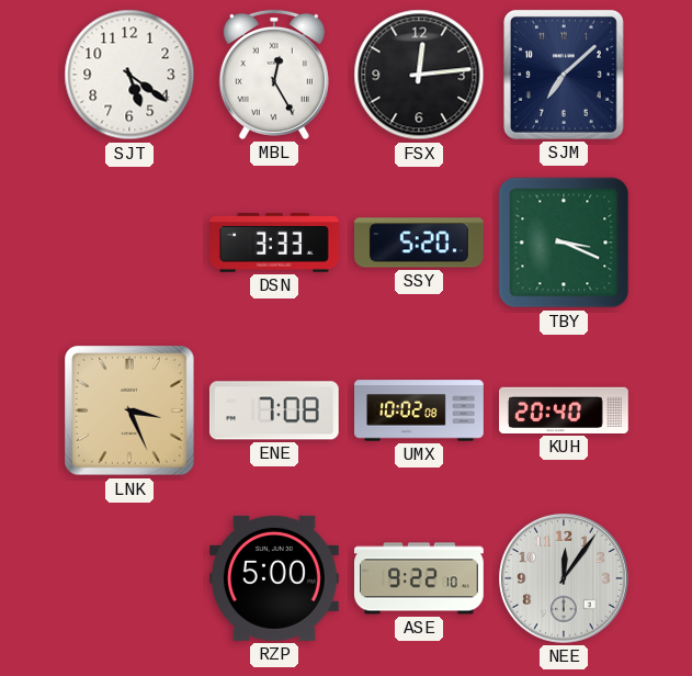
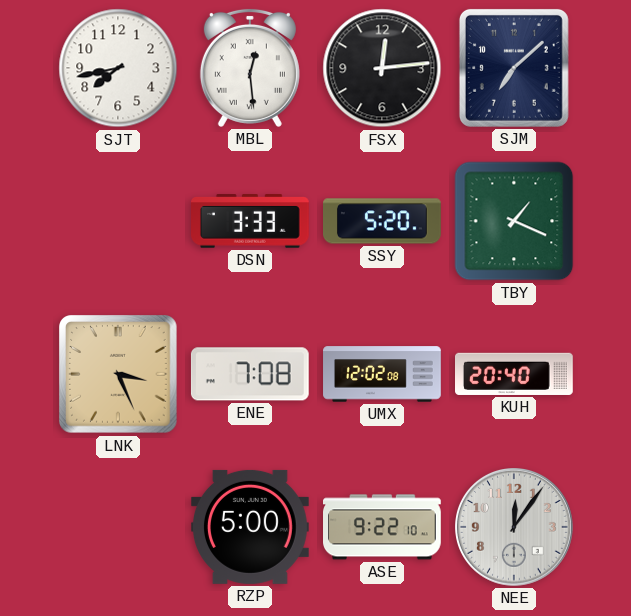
SJT: 5:21 -> 7:43 (118, 68)
MBL: 12:25 -> 12:29 (250, 68)
TBY: 3:19 -> 1:19 (514, 221)
UMX: 10:02 -> 12:02 (382, 374)
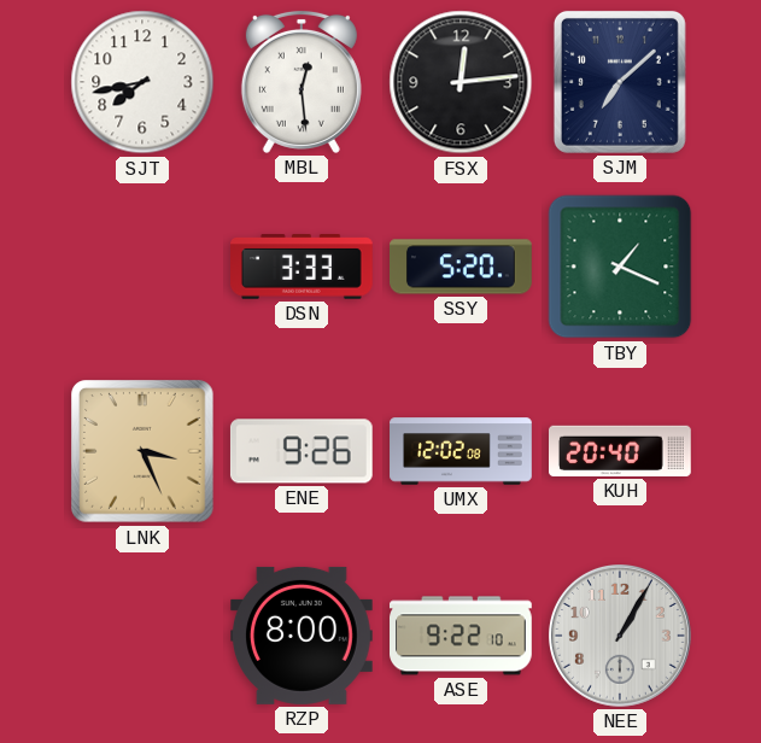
ENE: 7:08 -> 9:26 (302, 451)
RZP: 5:00 -> 8:00 (303, 636)
NEE: 12:06 -> 1:05 (621, 637)
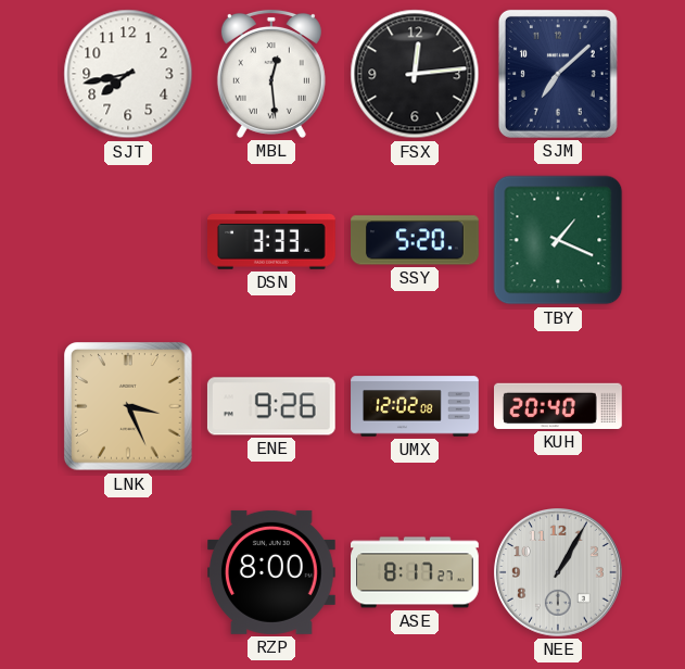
ASE: 9:22 -> 8:17 (416, 572)
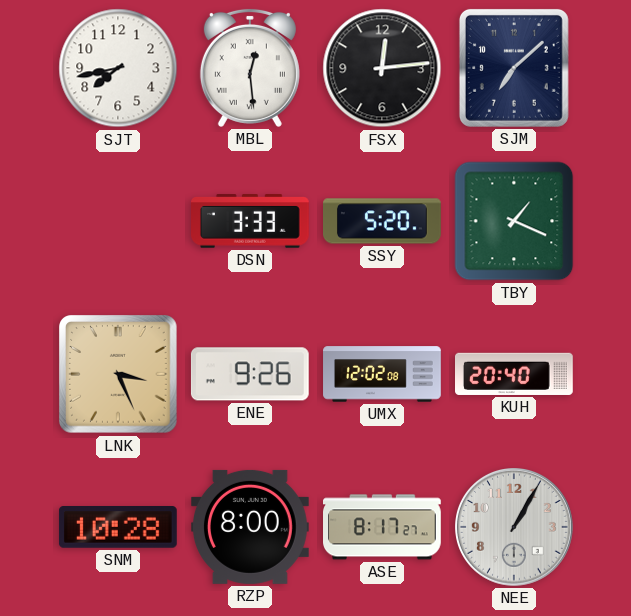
SNM: none -> 10:28 (118, 528)
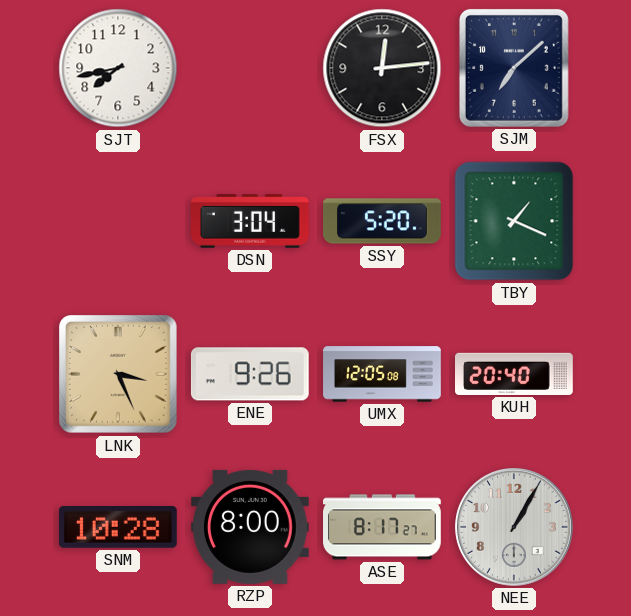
MBL: 12:29 -> none (250, 68)
DSN: 3:33 -> 3:04 (251, 221)
UMX: 12:02 -> 12:05 (382, 374)
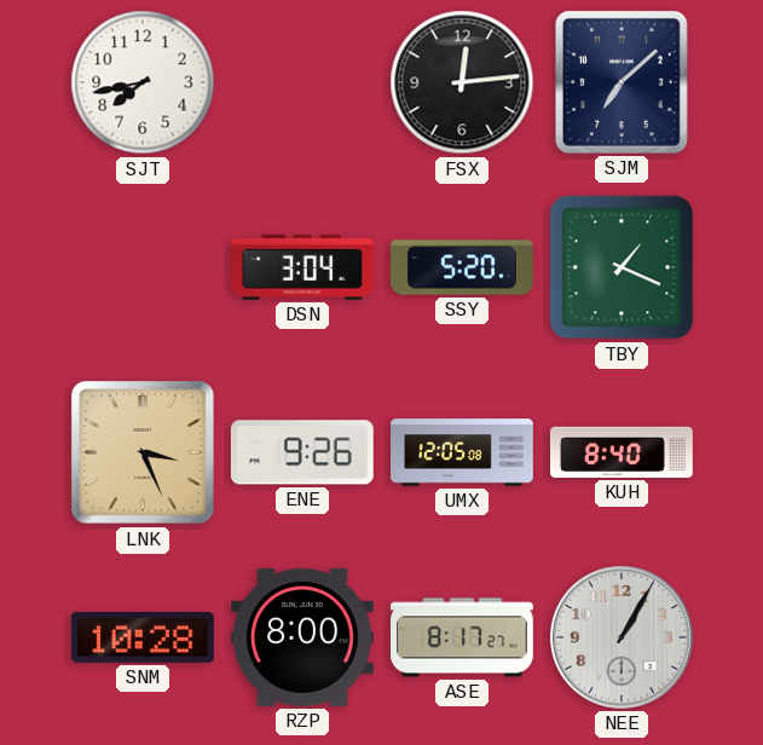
KUH: 20:40 -> 8:40 (623, 452)
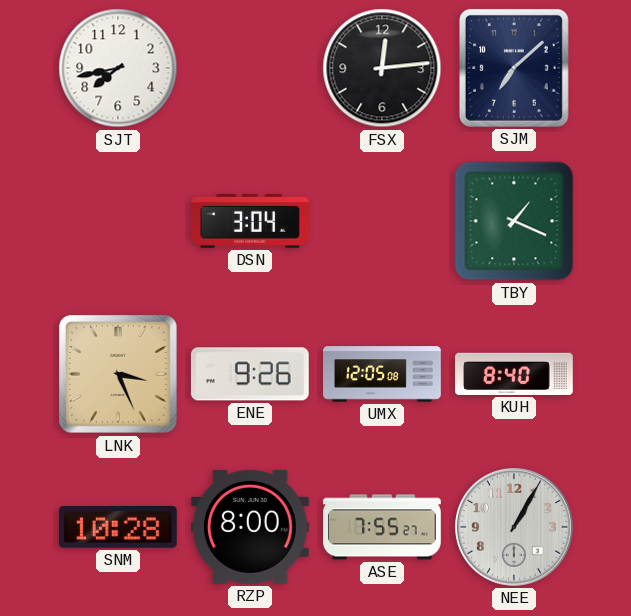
SSY: 5:20 -> none (463, 267)
ASE: 8:17 -> 7:55 (383, 527)
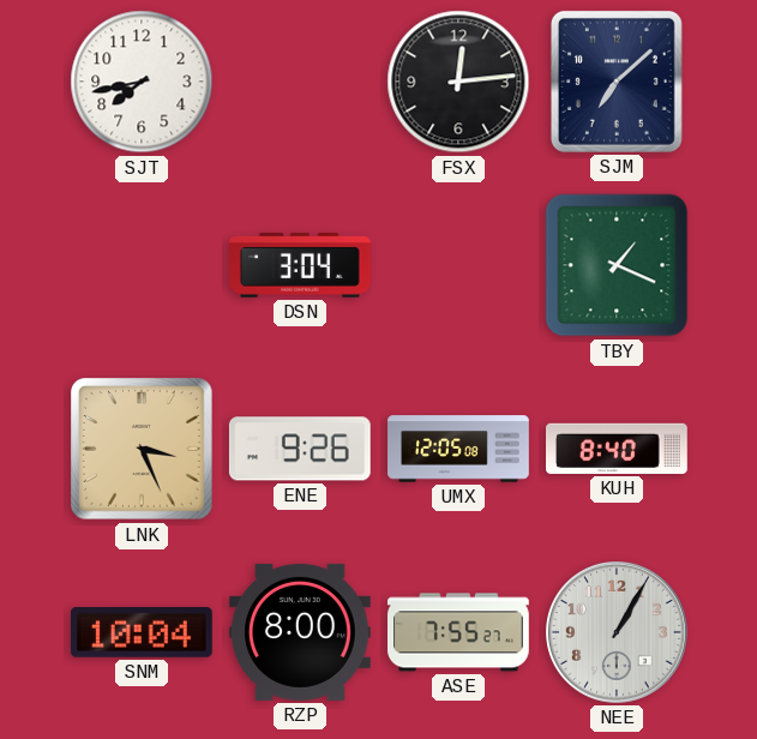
SNM: 10:28 -> 10:04 (142, 633)
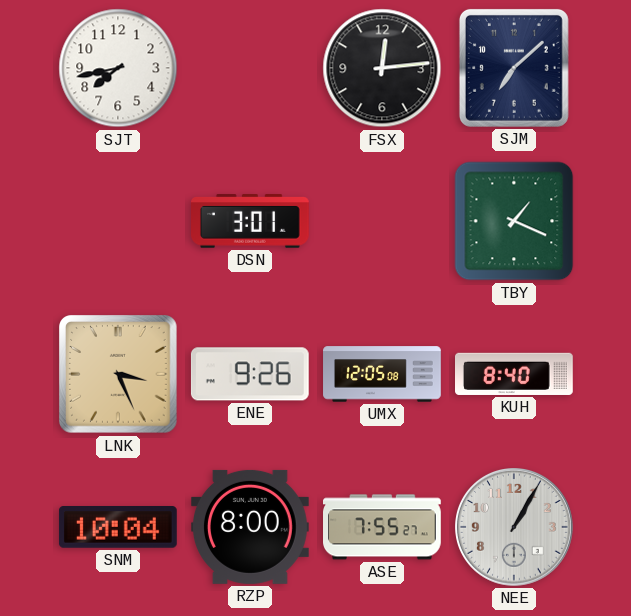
DSN: 3:04 -> 3:01 (251, 221)
